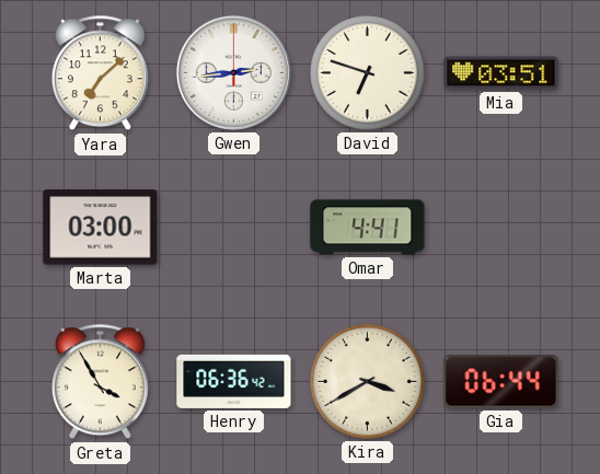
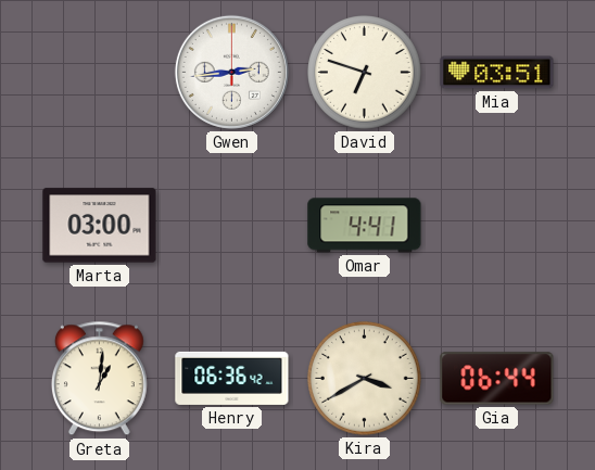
Yara: 7:08 -> none (100, 73)
Greta: 3:55 -> 1:01 (99, 379)
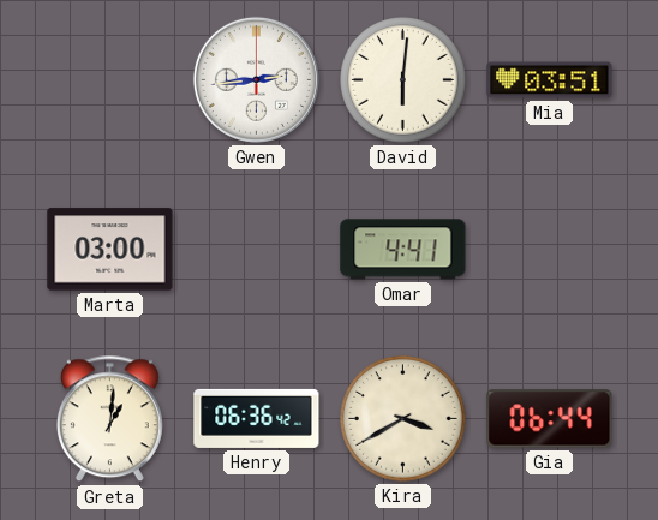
David: 6:48 -> 6:01 (403, 80)
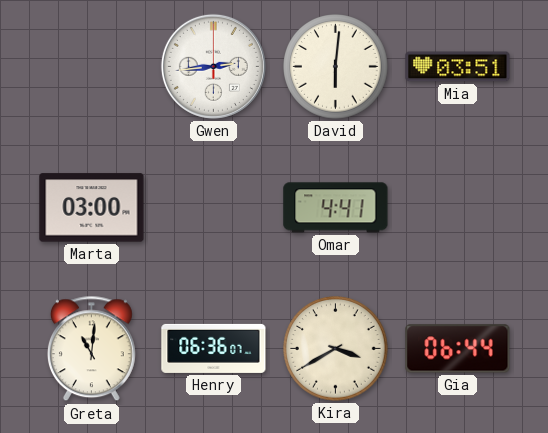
Greta: 1:01 -> 11:01 (91, 349)
Henry: 06:36:42 -> 06:36:07 (214, 348)
